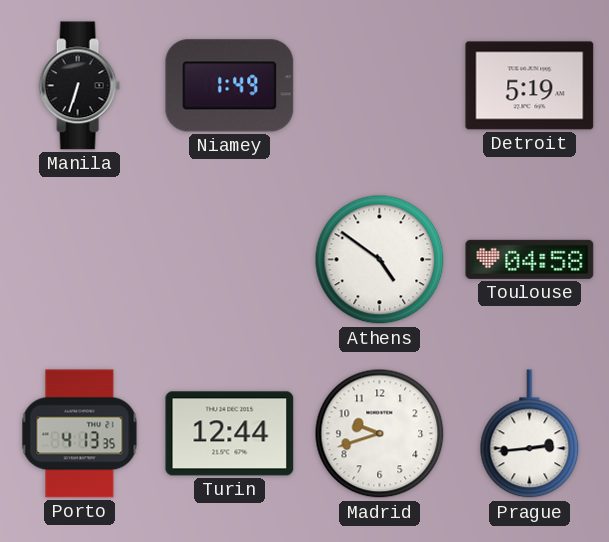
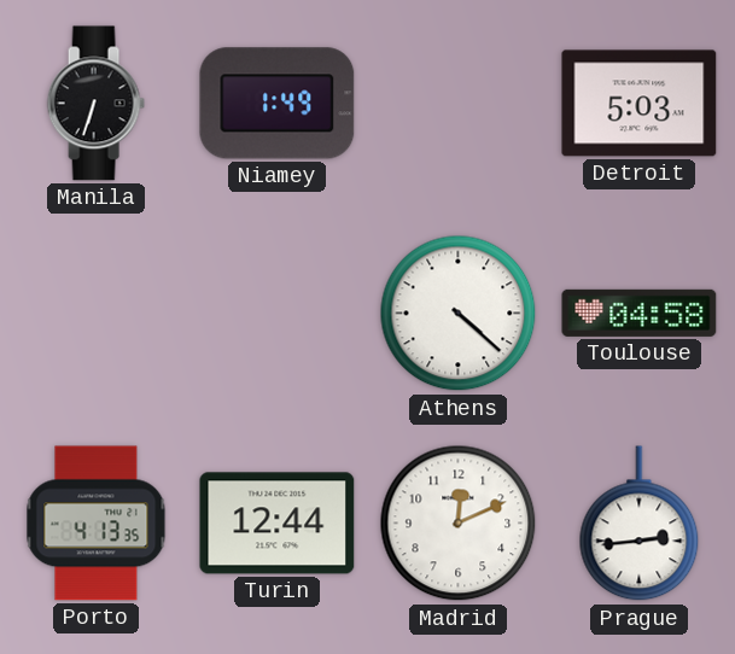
Detroit: 5:19 -> 5:03 (640, 104)
Athens: 4:51 -> 4:22 (459, 314)
Madrid: 9:42 -> 12:11 (459, 524)
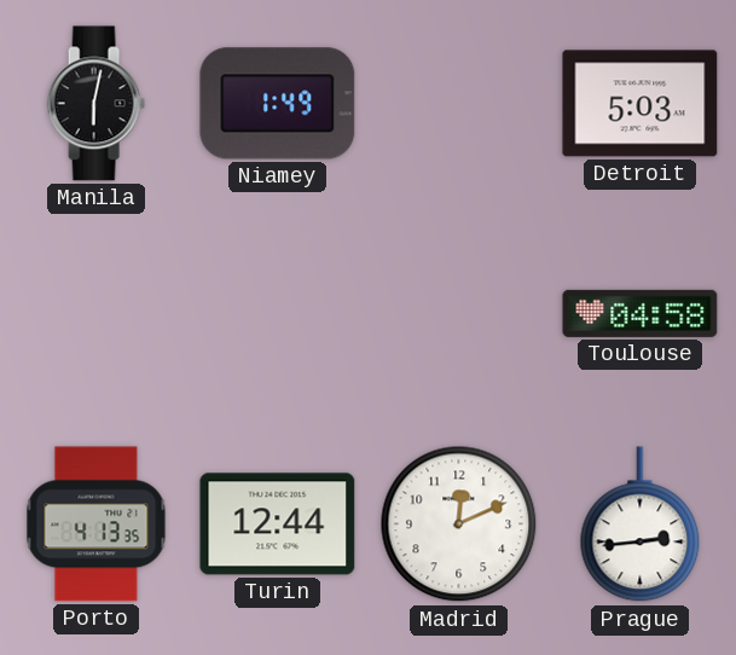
Manila: 6:33 -> 6:02 (95, 104)
Athens: 4:22 -> none (459, 314)
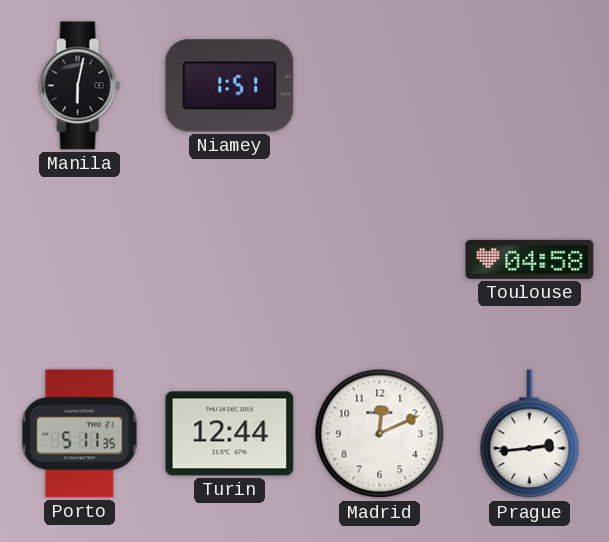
Niamey: 1:49 -> 1:51 (230, 86)
Detroit: 5:03 -> none (641, 104)
Porto: 4:13 -> 5:11 (80, 434)
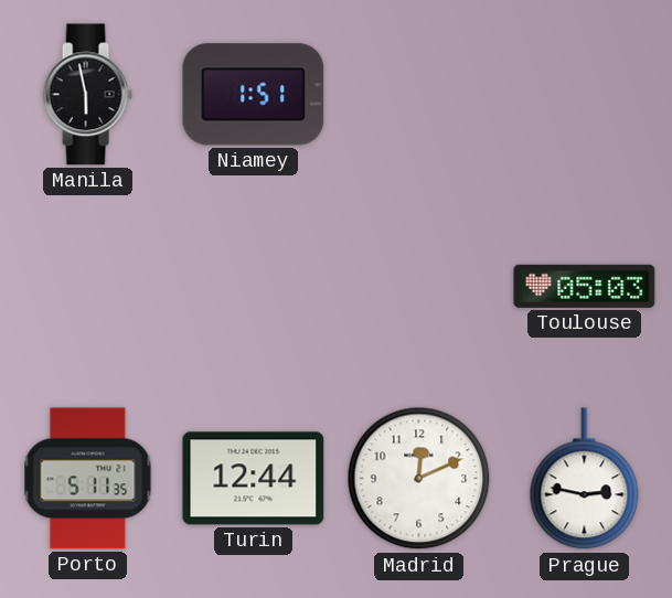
Manila: 6:02 -> 5:58 (87, 95)
Toulouse: 04:58 -> 05:03 (585, 286)
Prague: 2:44 -> 2:47 (585, 479)
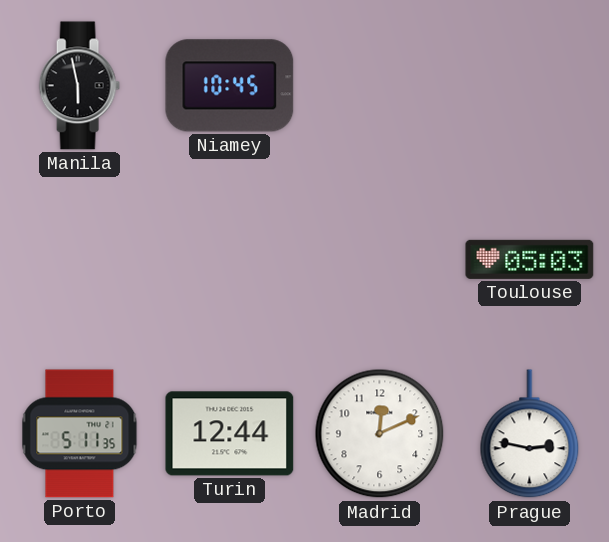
Niamey: 1:51 -> 10:45 (230, 86)
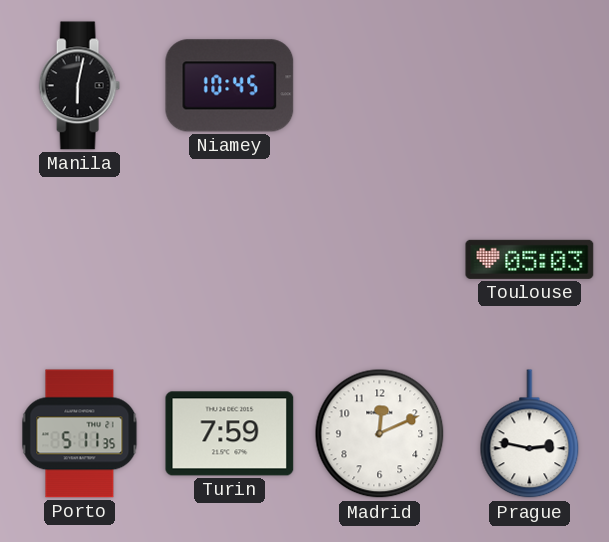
Manila: 5:58 -> 6:02 (79, 86)
Turin: 12:44 -> 7:59 (230, 434)
